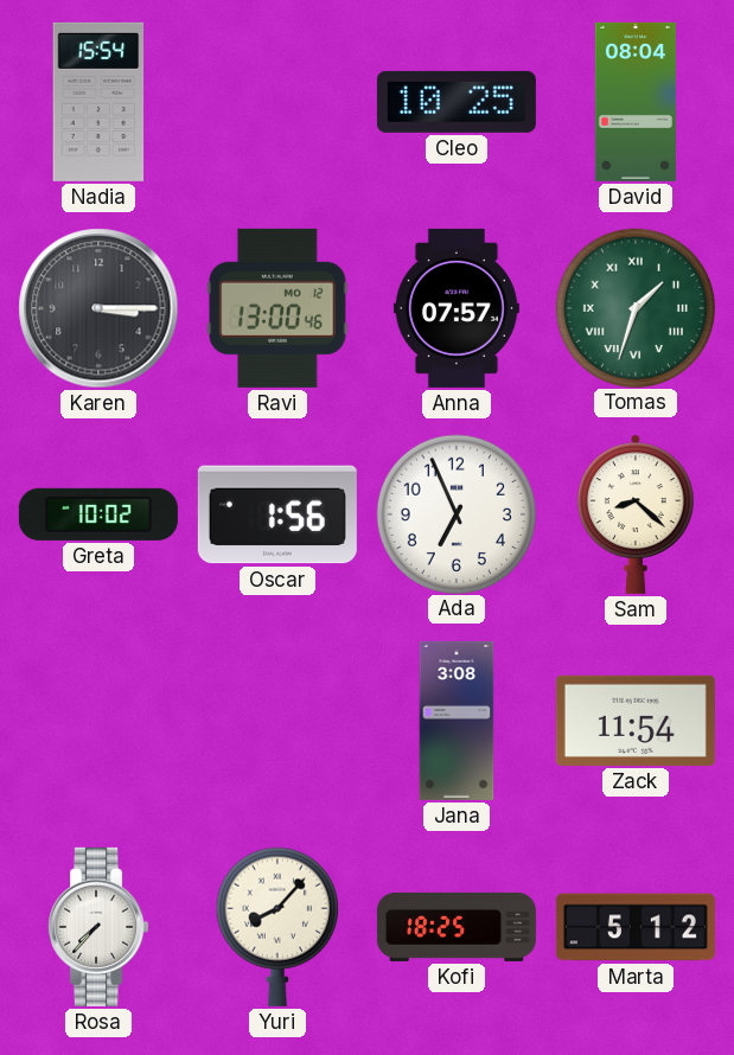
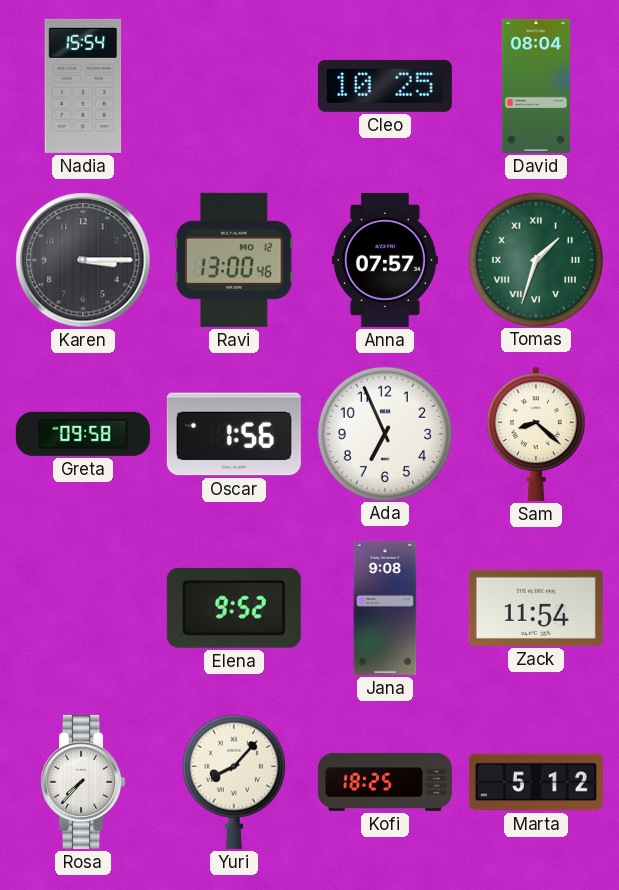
Greta: 10:02 -> 09:58 (83, 434)
Elena: none -> 9:52 (234, 608)
Jana: 3:08 -> 9:08 (385, 608)
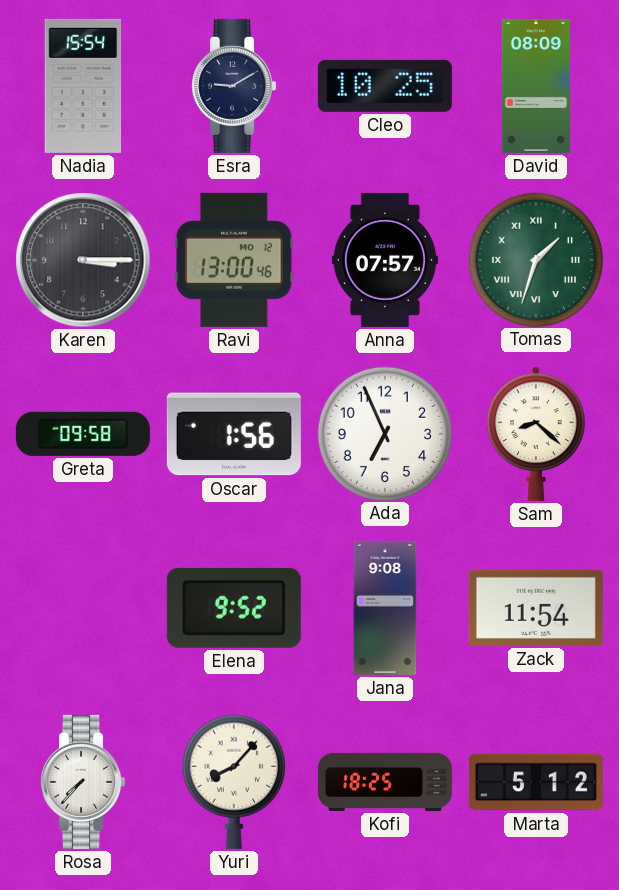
Esra: none -> 9:10 (234, 86)
David: 08:04 -> 08:09 (535, 86)
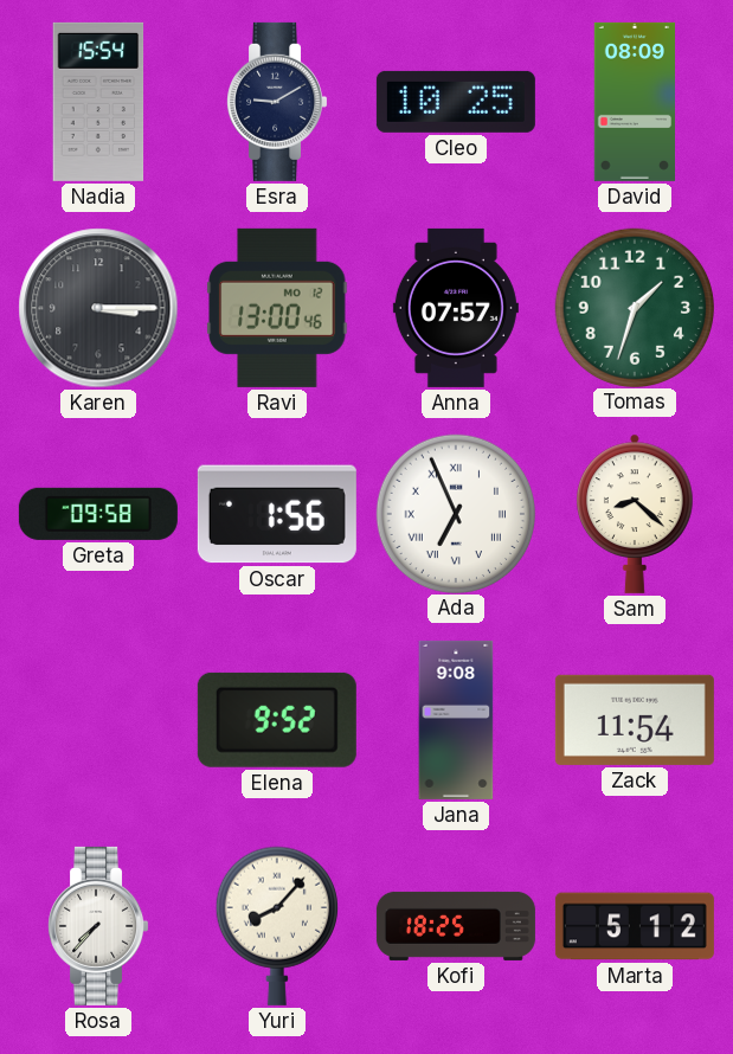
Tomas numerals: Roman -> Arabic (634, 307)
Ada numerals: Arabic -> Roman (455, 513)
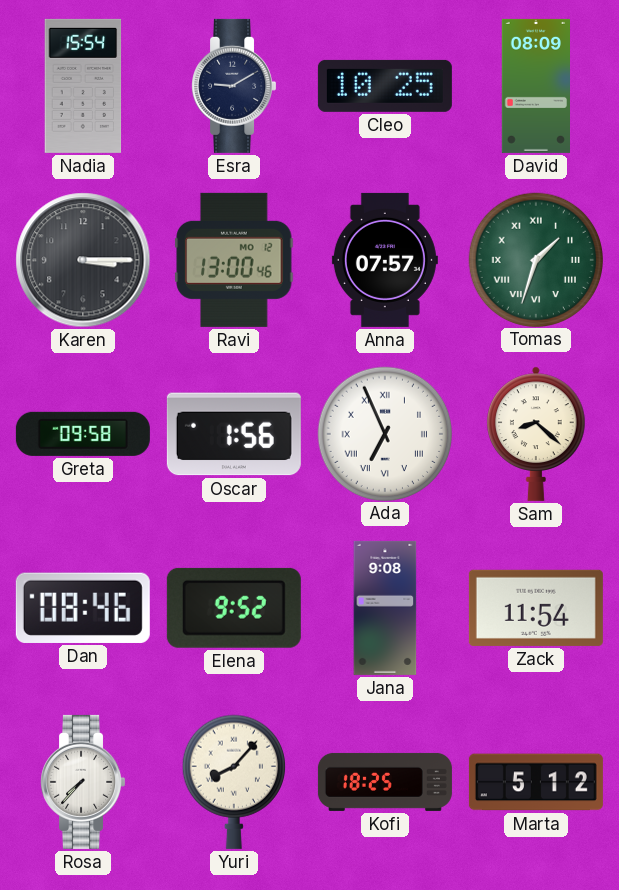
Tomas numerals: Arabic -> Roman (535, 259)
Dan: none -> 08:46 (83, 608)
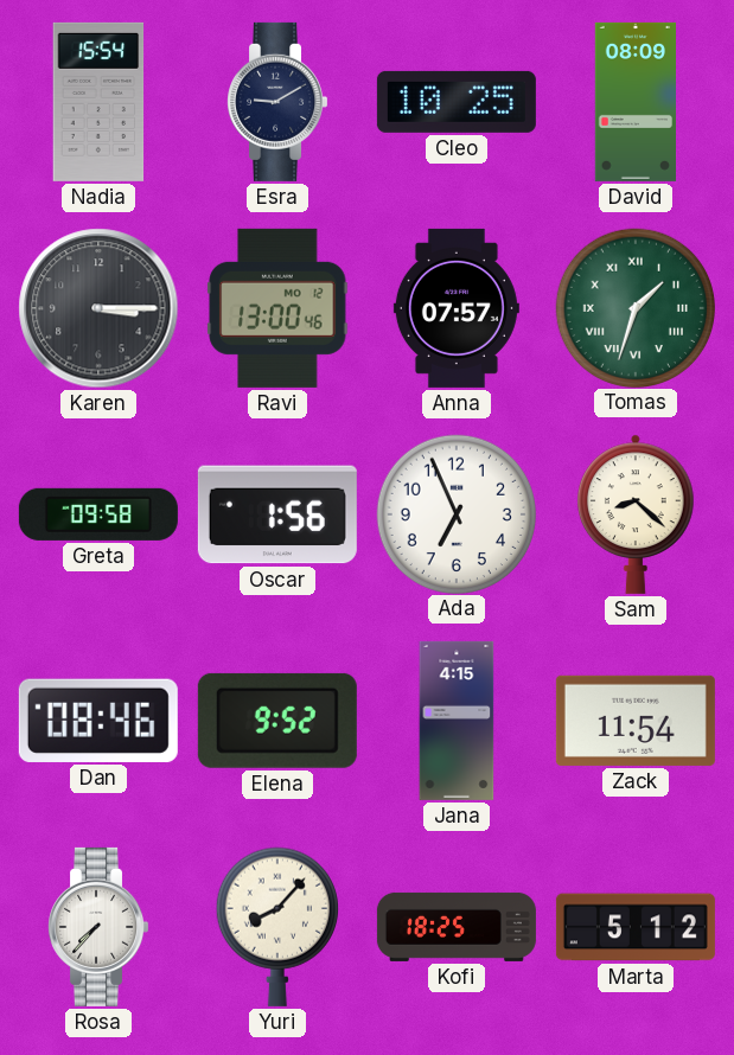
Ada numerals: Roman -> Arabic (455, 513)
Jana: 9:08 -> 4:15 (457, 721)
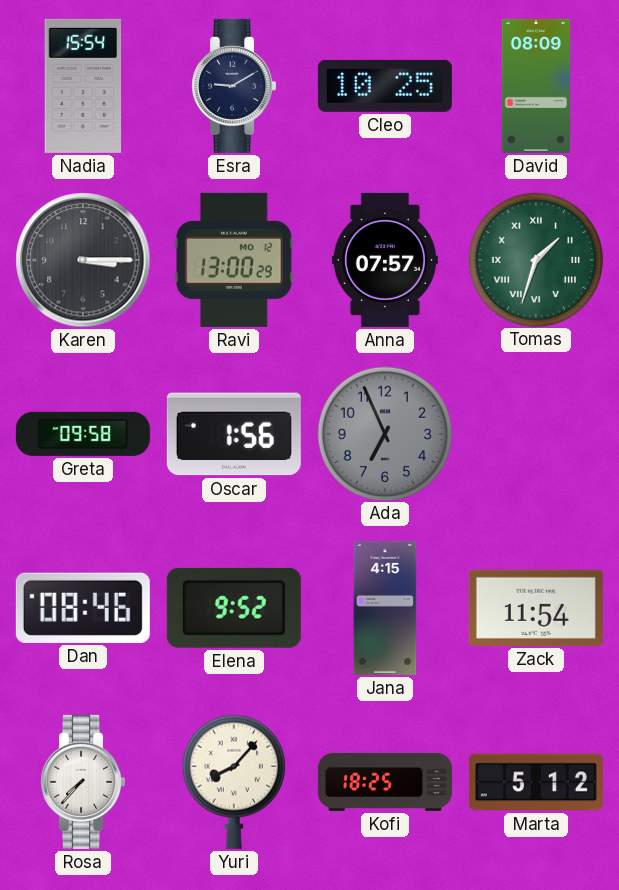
Ravi: 13:00:46 -> 13:00:29 (234, 260)
Ada dial: white -> grey (384, 433)
Sam: 8:22 -> none (636, 514)
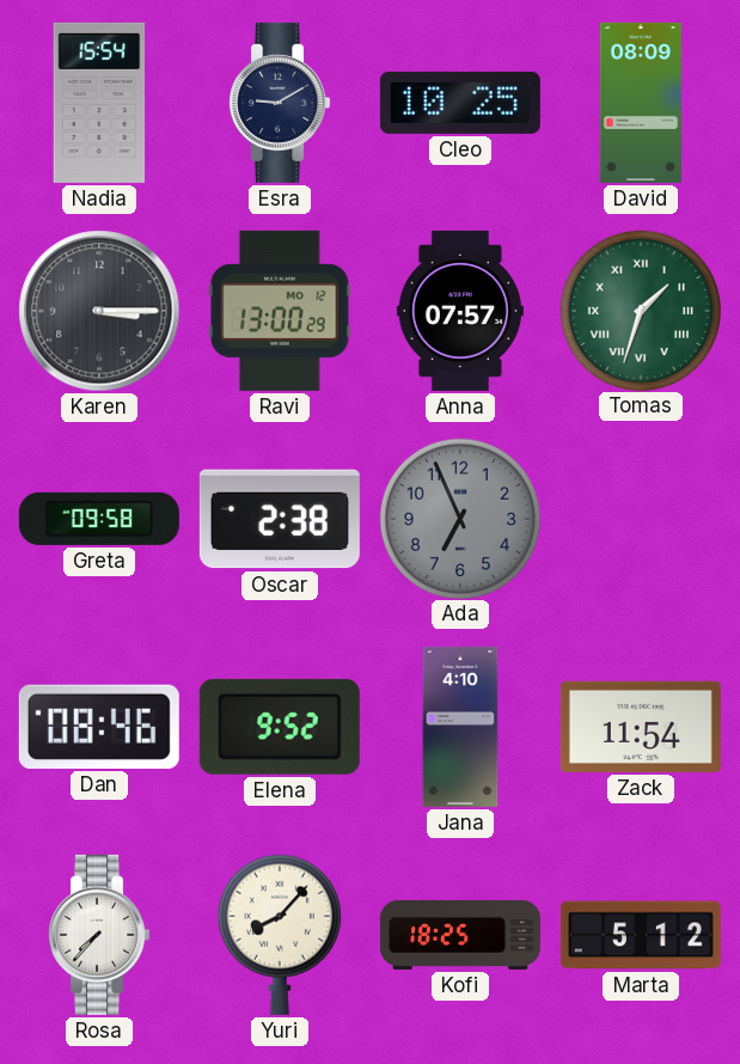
Oscar: 1:56 -> 2:38 (280, 519)
Jana: 4:15 -> 4:10 (460, 727)
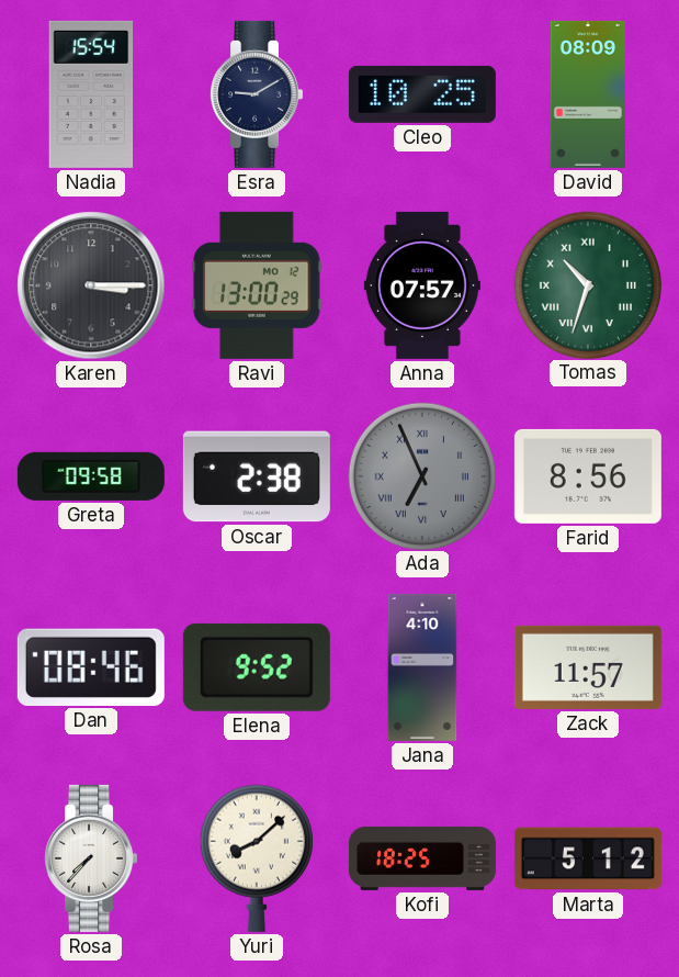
Tomas: 1:33 -> 10:33 (587, 284)
Ada numerals: Arabic -> Roman (421, 475)
Farid: none -> 8:56 (588, 476)
Zack: 11:54 -> 11:57 (588, 667)
Yuri: 8:07 -> 8:08 (257, 858)
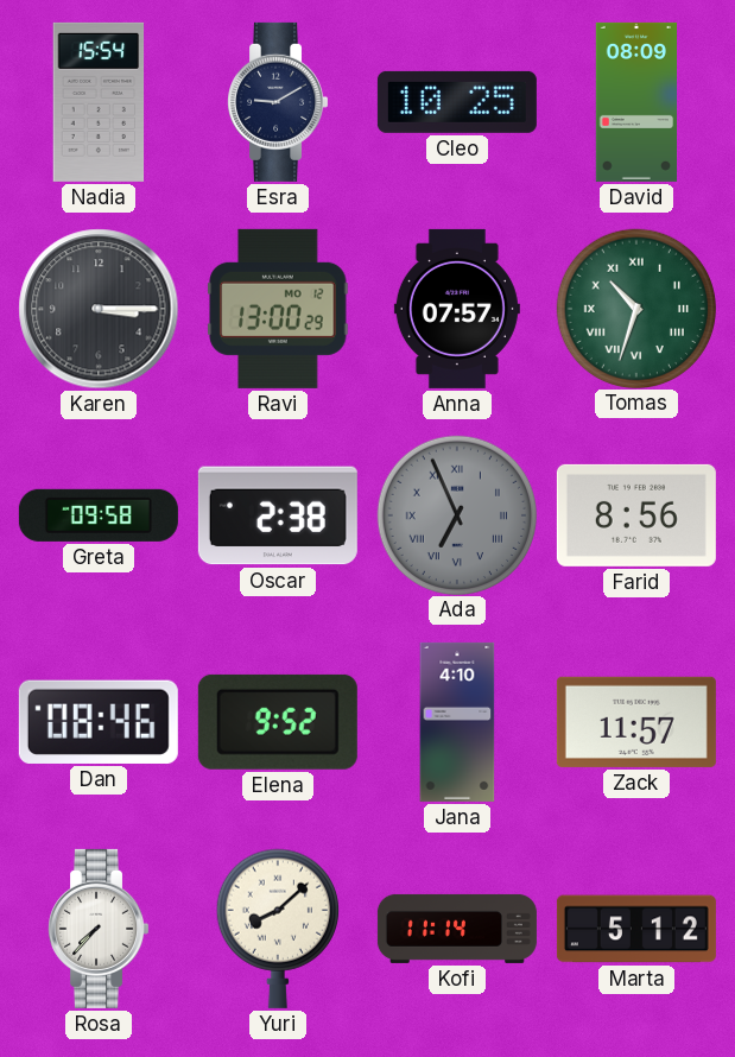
Kofi: 18:25 -> 11:14 (457, 929)
